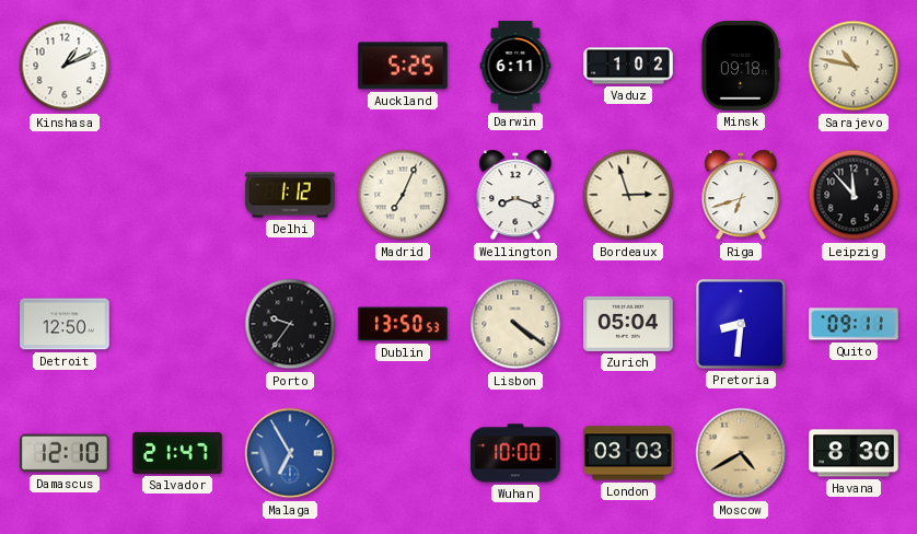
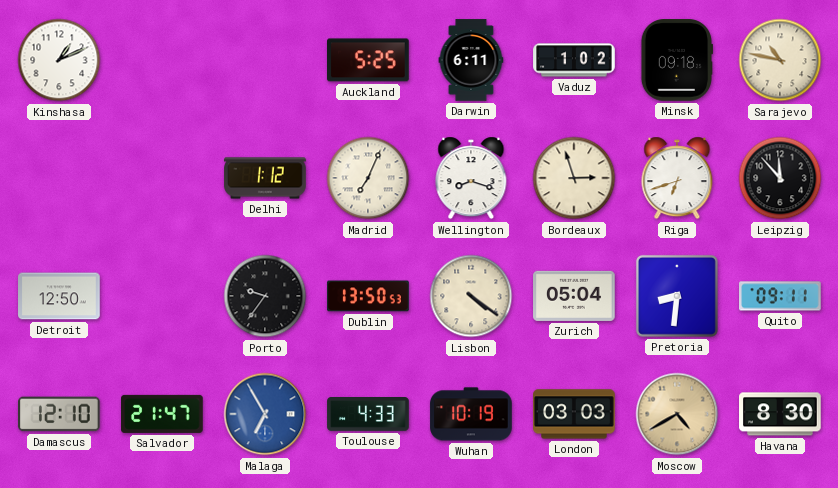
Toulouse: none -> 4:33 (368, 415)
Wuhan: 10:00 -> 10:19 (471, 414)
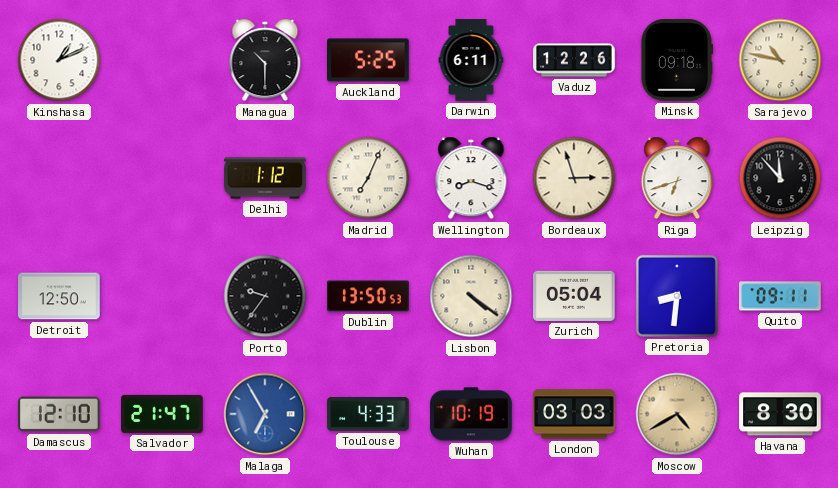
Managua: none -> 10:30 (265, 60)
Vaduz: 1:02 -> 12:26 (574, 60)
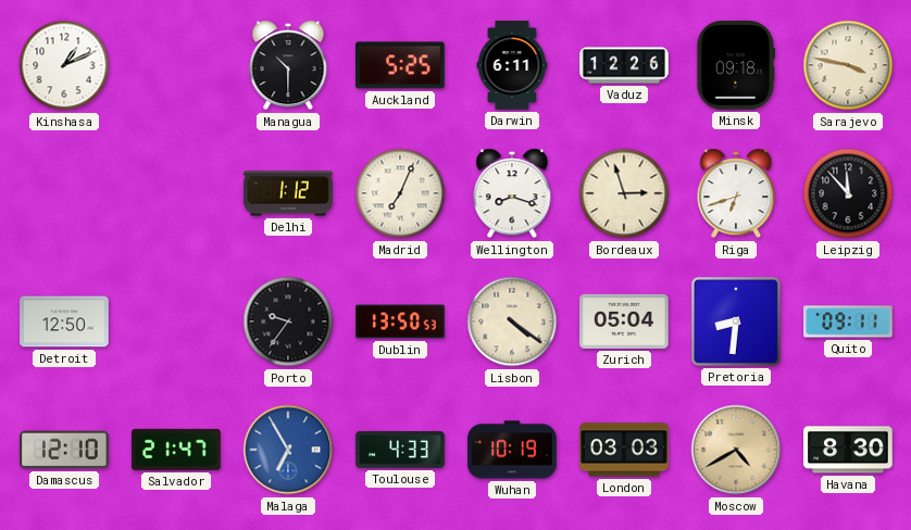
Sarajevo: 10:47 -> 3:47 (848, 65)
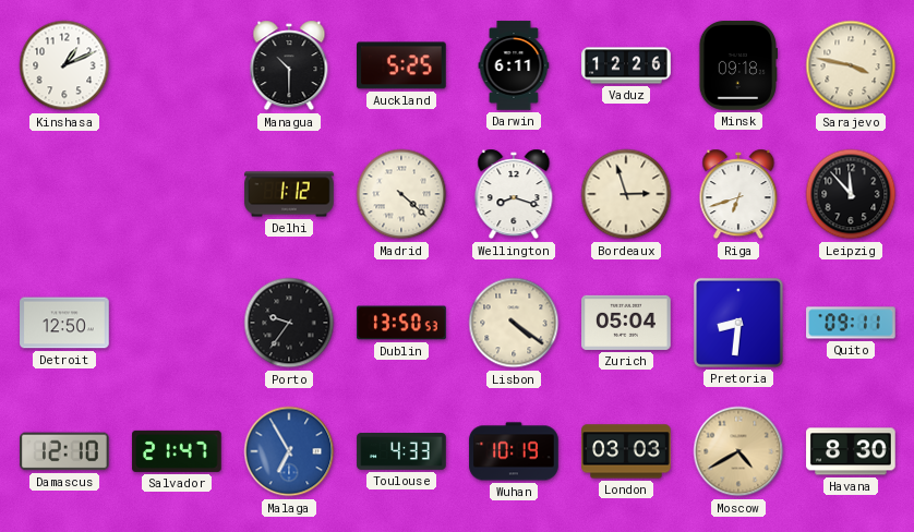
Madrid: 7:04 -> 4:22 (401, 194)
